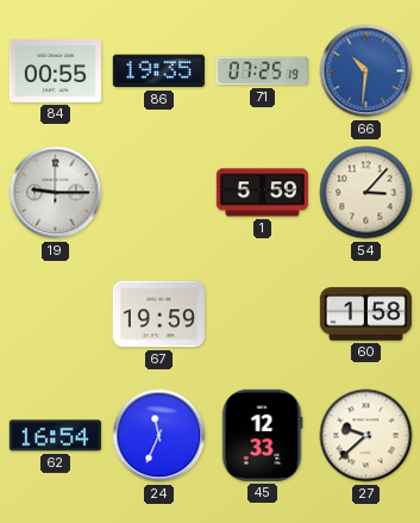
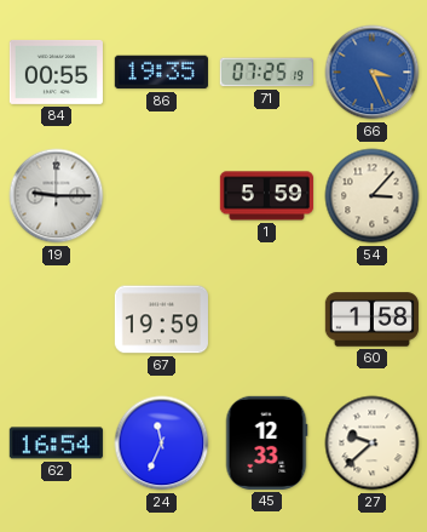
66: 10:31 -> 3:26 (373, 73)
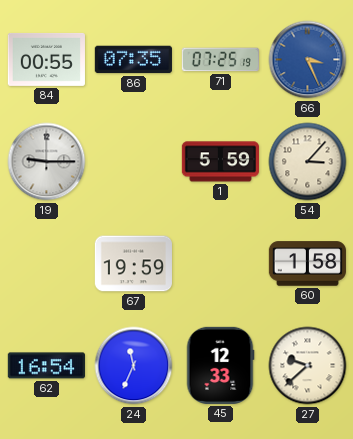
86: 19:35 -> 07:35 (133, 60)
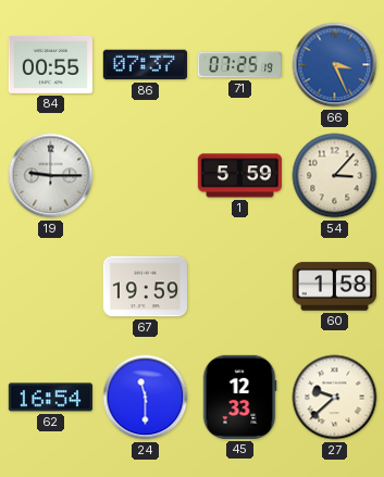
86: 07:35 -> 07:37 (145, 65)
24: 11:34 -> 11:30 (146, 398)
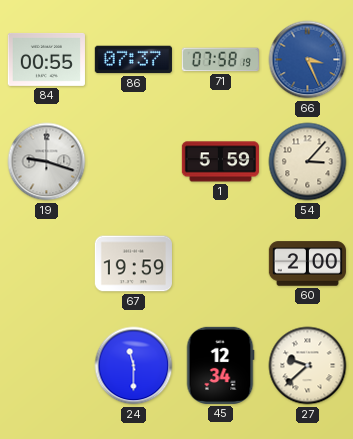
71: 07:25 -> 07:58 (220, 60)
19: 9:15 -> 9:18 (47, 162)
60: 1:58 -> 2:00 (307, 264)
62: 16:54 -> none (50, 398)
45: 12:33 -> 12:34 (220, 365)
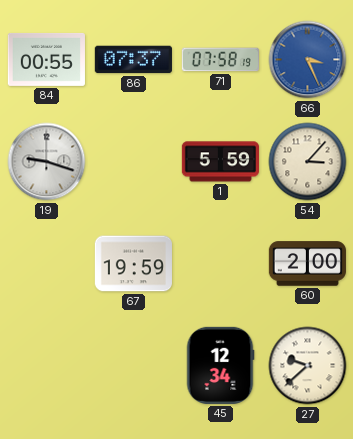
24: 11:30 -> none (134, 366)
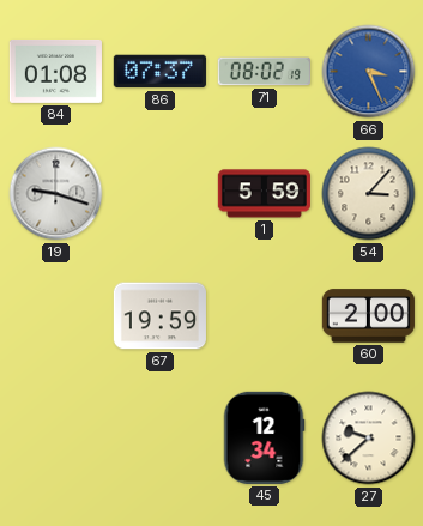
84: 00:55 -> 01:08 (55, 71)
71: 07:58 -> 08:02 (264, 72)
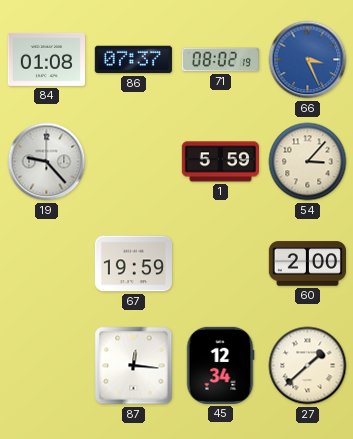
19: 9:18 -> 9:23 (47, 162)
87: none -> 12:16 (134, 366)
27: 9:38 -> 1:38 (308, 366)
